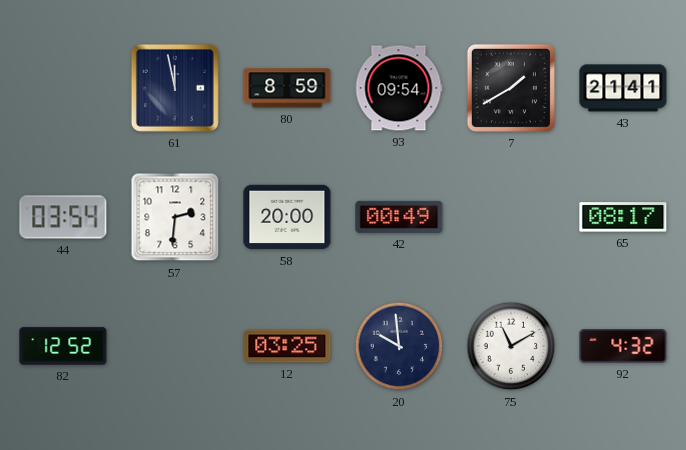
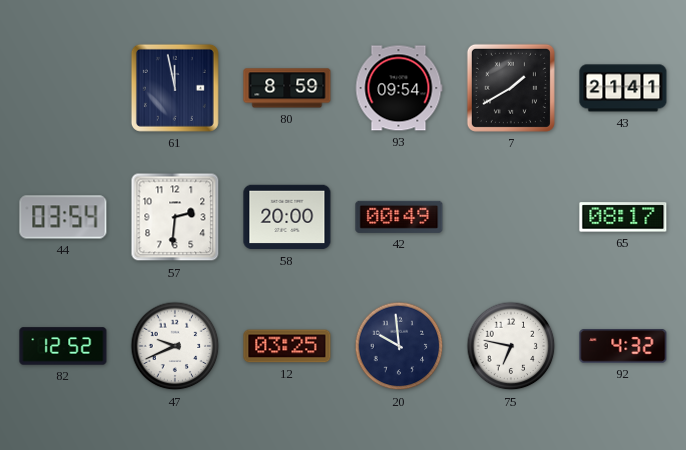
47: none -> 9:41 (175, 346)
75: 11:10 -> 6:47 (511, 346)
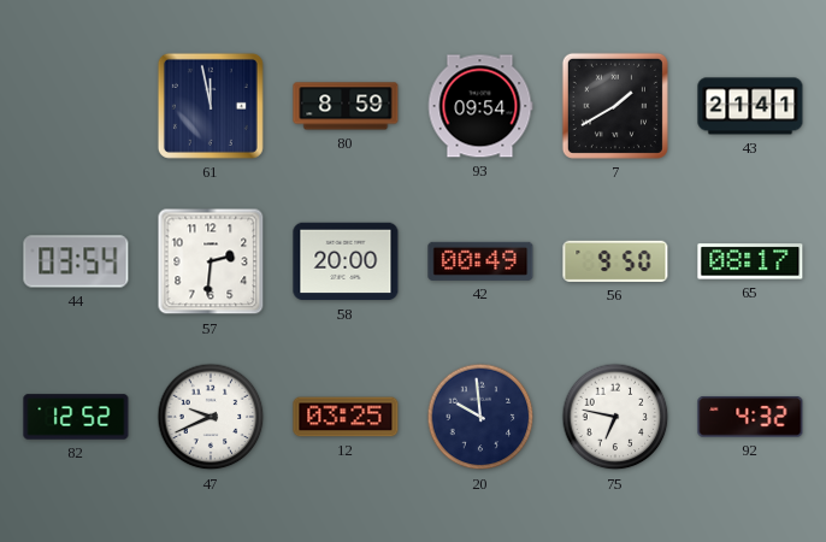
56: none -> 9:50 (615, 261)
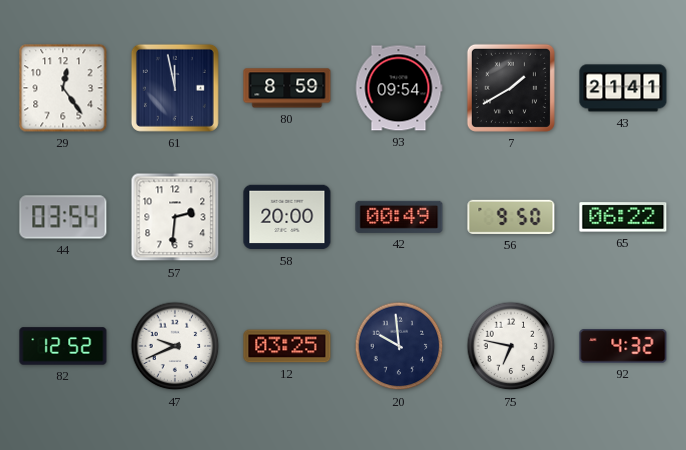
29: none -> 12:24 (63, 88)
65: 08:17 -> 06:22 (623, 217)
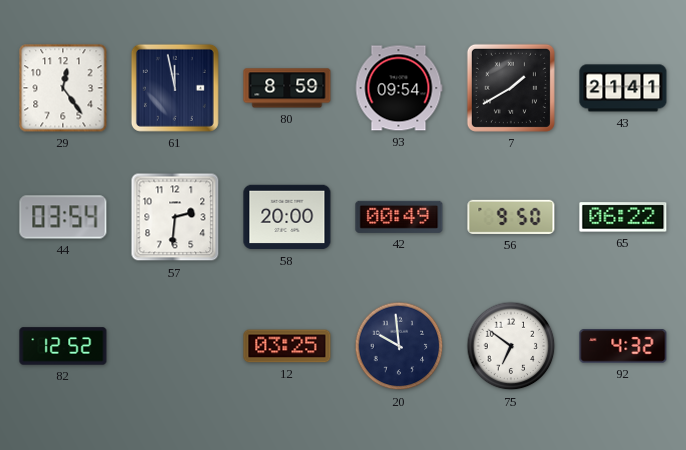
47: 9:41 -> none (175, 346)
75: 6:47 -> 6:51 (511, 346)
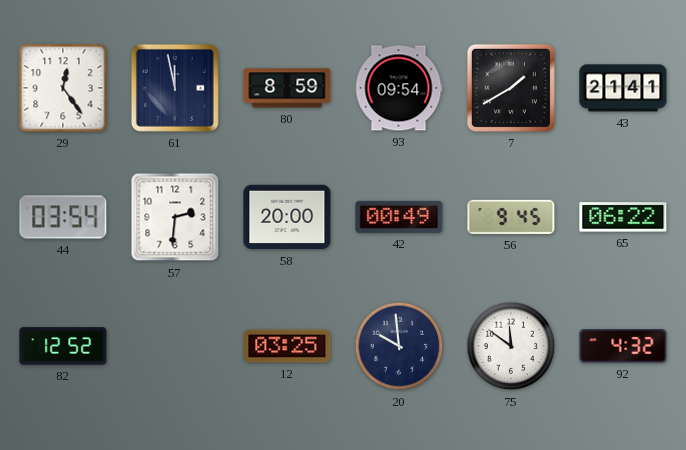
56: 9:50 -> 9:45 (511, 217)
75: 6:51 -> 11:51 (511, 346)
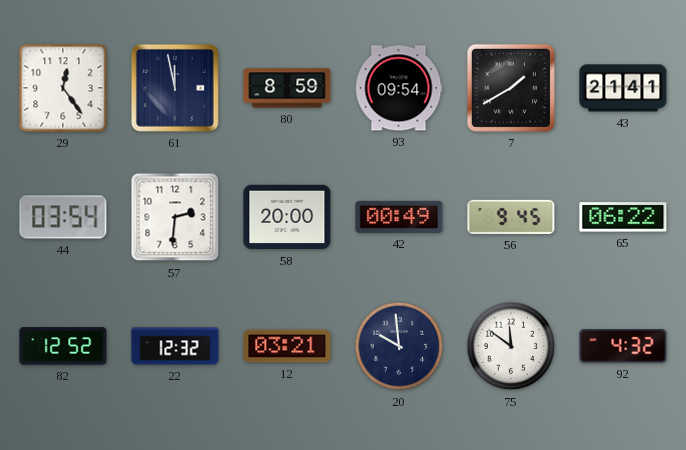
22: none -> 12:32 (175, 346)
12: 03:25 -> 03:21 (287, 346)
